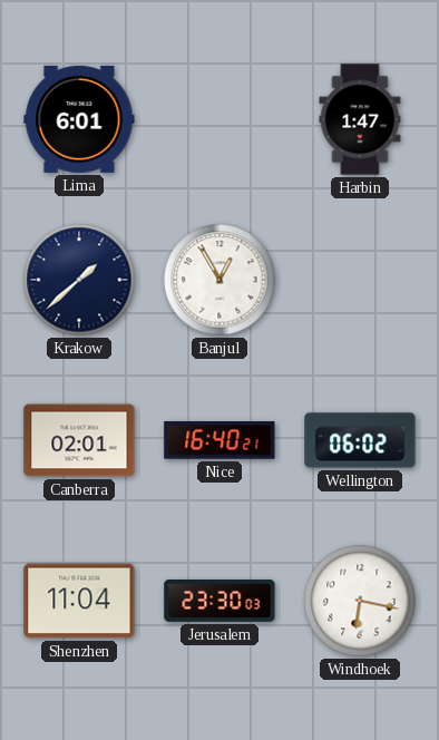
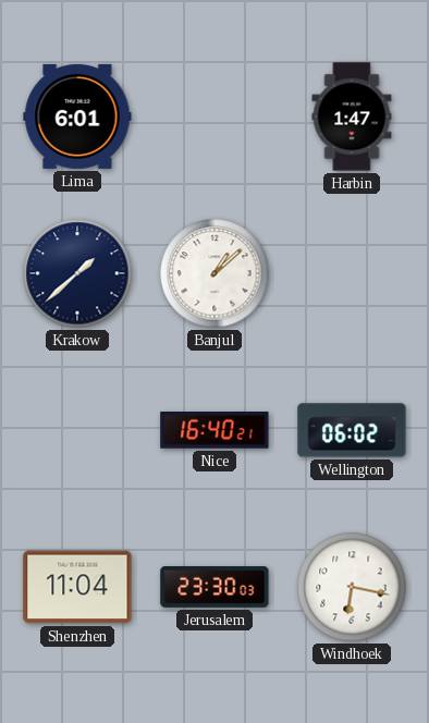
Banjul: 12:55 -> 1:08 (214, 273)
Canberra: 02:01 -> none (79, 440)
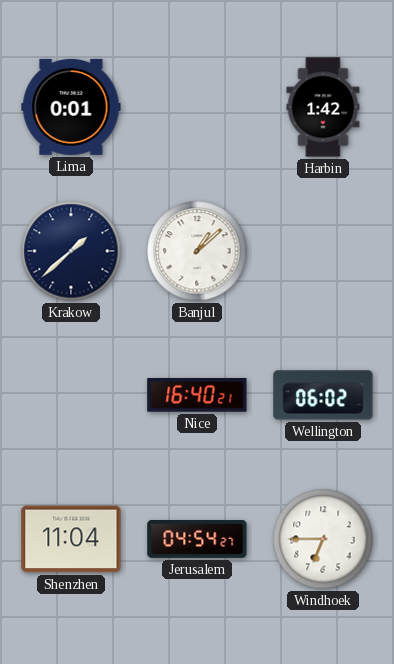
Lima: 6:01 -> 0:01 (71, 107)
Harbin: 1:47 -> 1:42 (323, 107)
Jerusalem: 23:30 -> 04:54 (197, 540)
Windhoek: 6:17 -> 6:45 (323, 539)
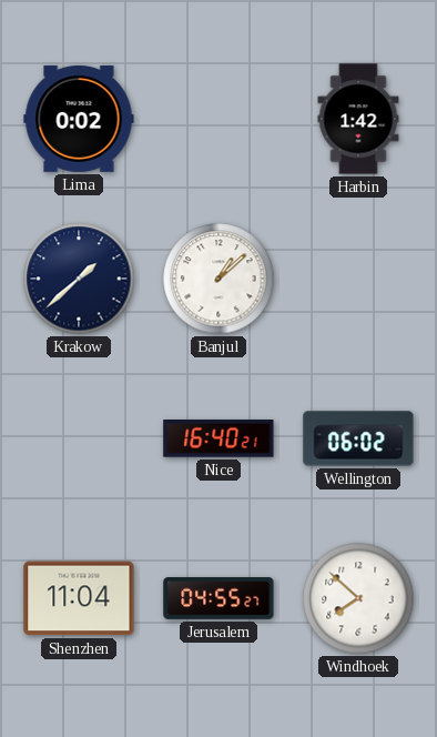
Lima: 0:01 -> 0:02 (79, 119)
Jerusalem: 04:54 -> 04:55 (218, 599)
Windhoek: 6:45 -> 7:52 (358, 598)
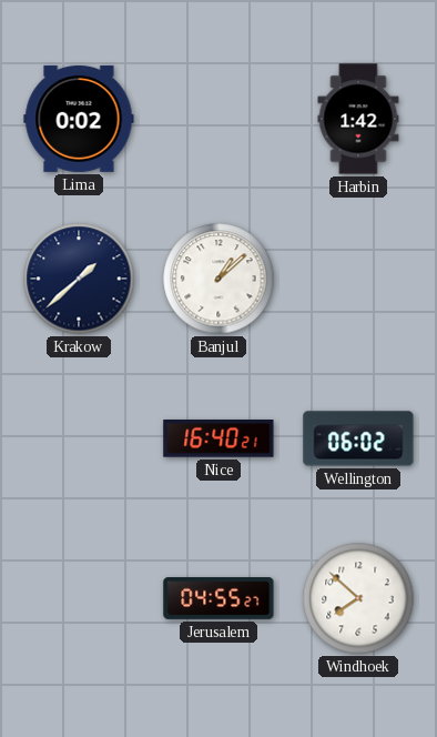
Shenzhen: 11:04 -> none (79, 598)
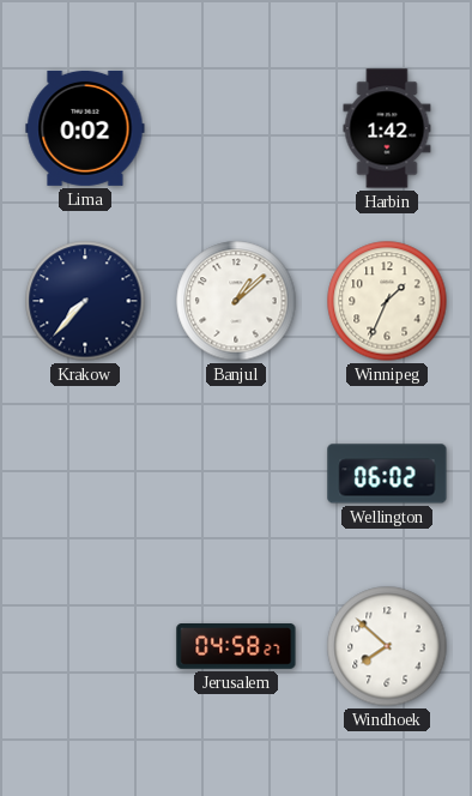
Krakow: 1:38 -> 7:37 (85, 301)
Winnipeg: none -> 1:34 (387, 301)
Nice: 16:40 -> none (218, 438)
Jerusalem: 04:55 -> 04:58 (236, 647)
